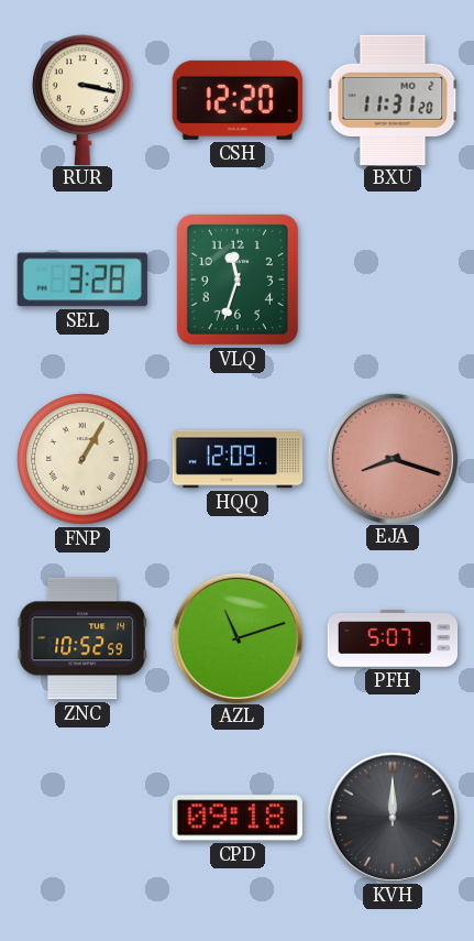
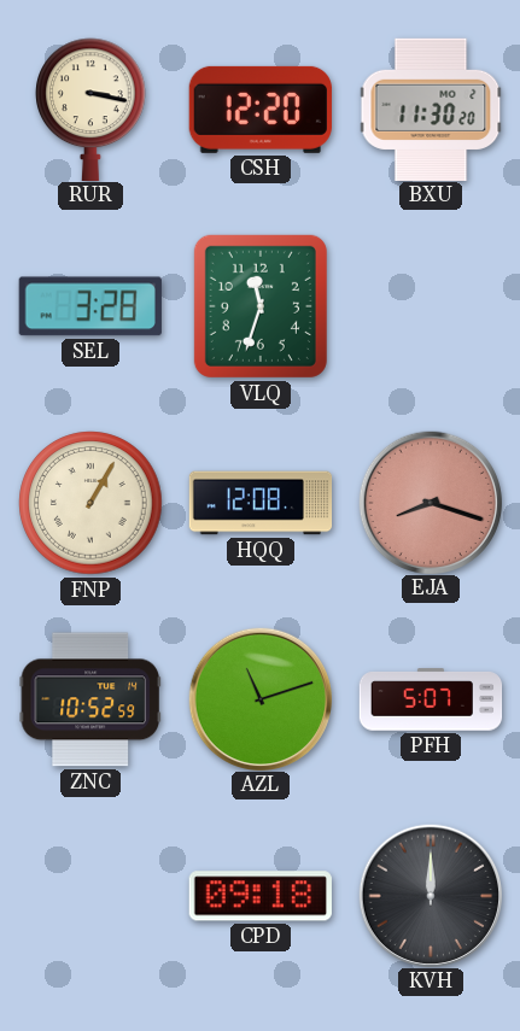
BXU: 11:31 -> 11:30 (431, 109)
HQQ: 12:09 -> 12:08 (261, 503)
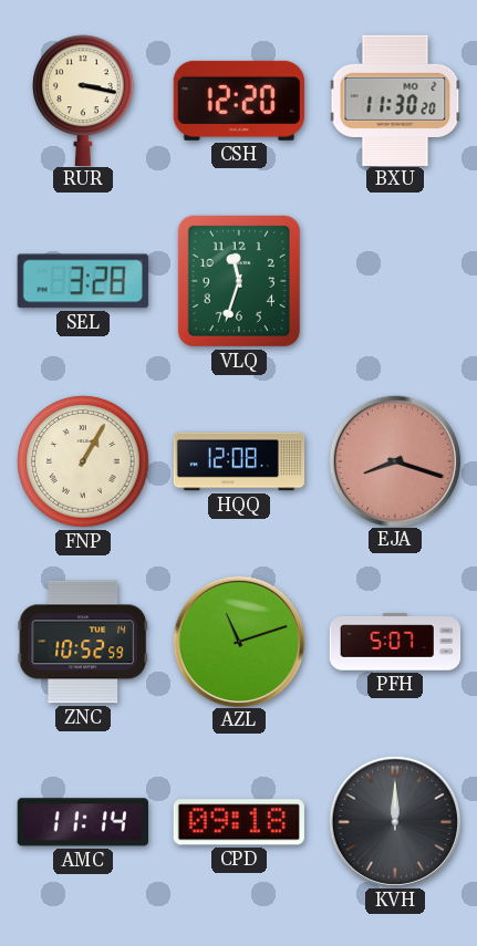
AMC: none -> 11:14 (83, 822)
